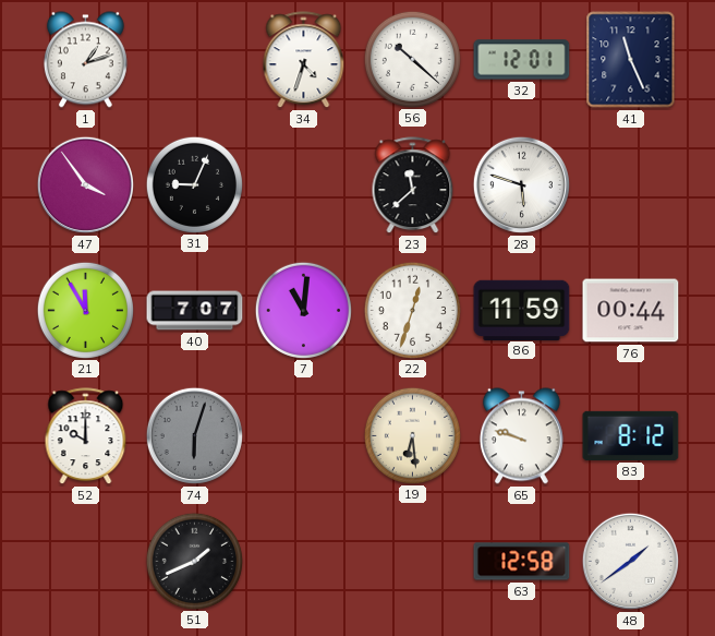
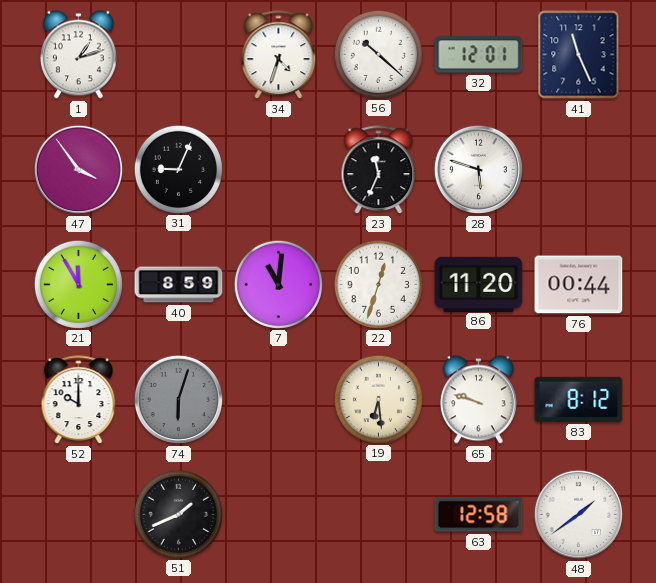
23: 11:38 -> 11:34 (379, 170)
40: 7:07 -> 8:59 (179, 285)
86: 11:59 -> 11:20 (479, 284)
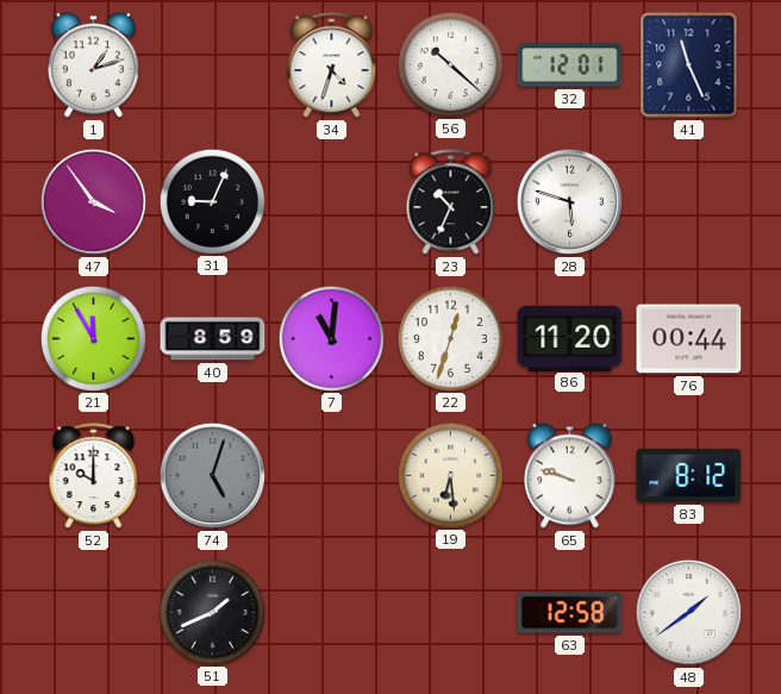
23: 11:34 -> 10:34 (451, 202)
74: 6:03 -> 5:03 (212, 475)
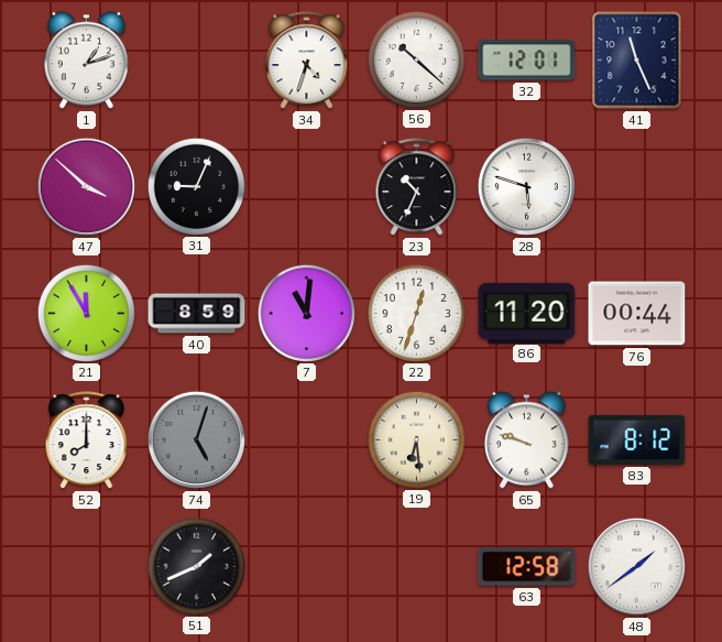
47: 3:54 -> 3:52 (86, 186)
52: 10:00 -> 8:00 (87, 440)
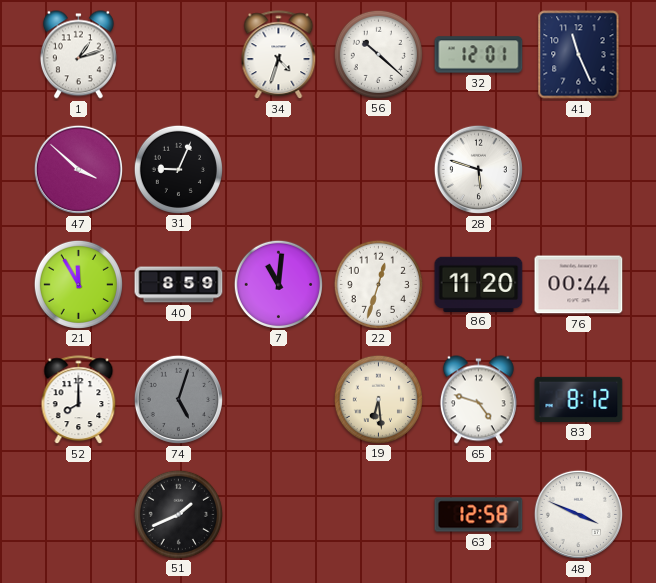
23: 10:34 -> none (417, 187)
65: 9:48 -> 4:48 (478, 400)
48: 1:39 -> 3:49 (578, 514)
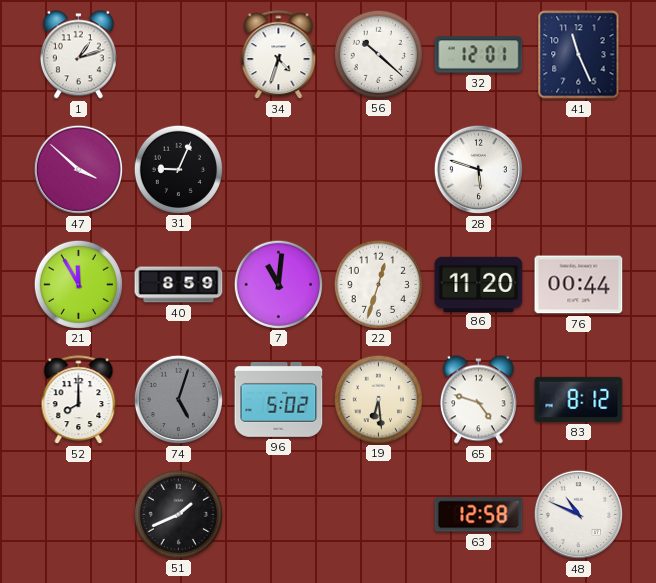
96: none -> 5:02 (279, 400)
48: 3:49 -> 10:49 (578, 514)
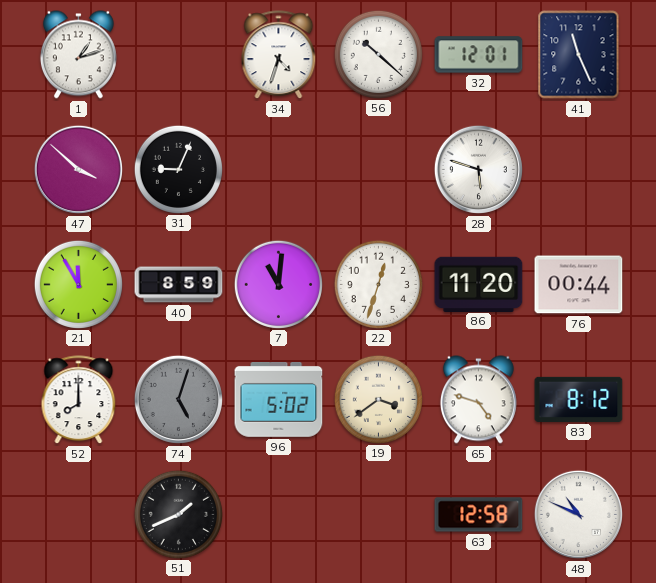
19: 6:29 -> 3:39 (378, 399)
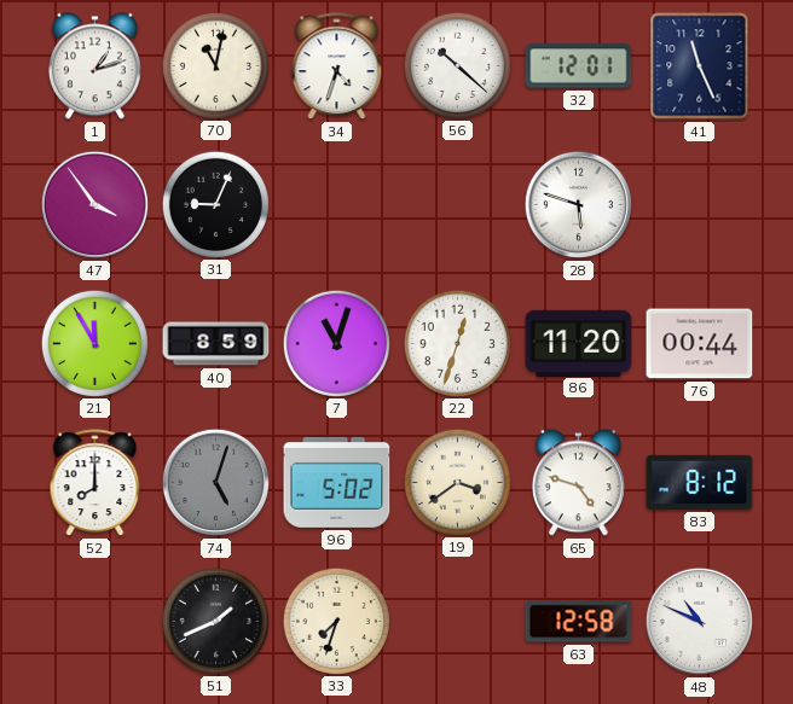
70: none -> 11:02 (215, 65)
47: 3:52 -> 3:54 (94, 204)
7: 11:01 -> 11:03 (336, 343)
33: none -> 7:33 (336, 621)
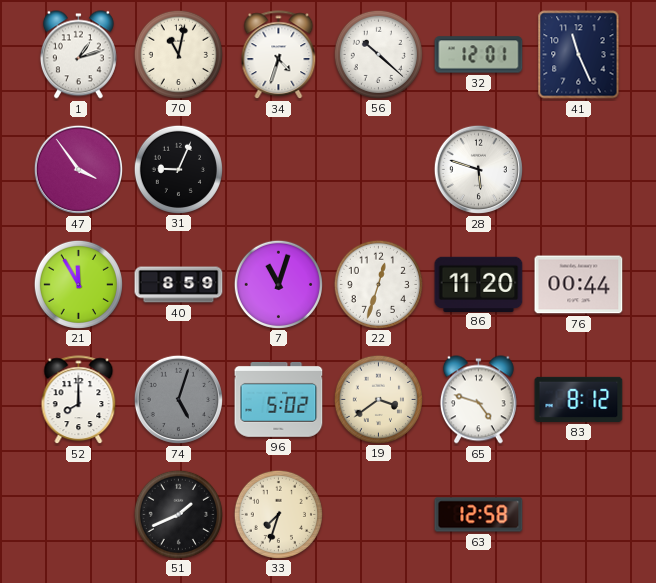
48: 10:49 -> none (699, 621)
